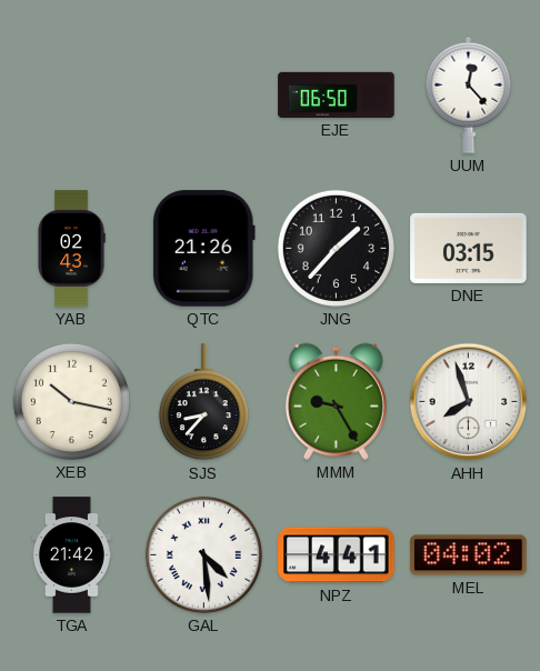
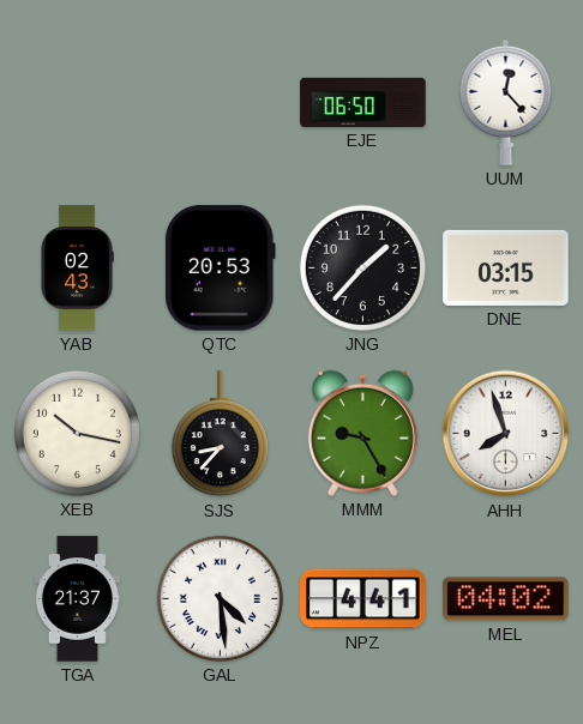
QTC: 21:26 -> 20:53 (220, 269)
TGA: 21:42 -> 21:37 (77, 599)
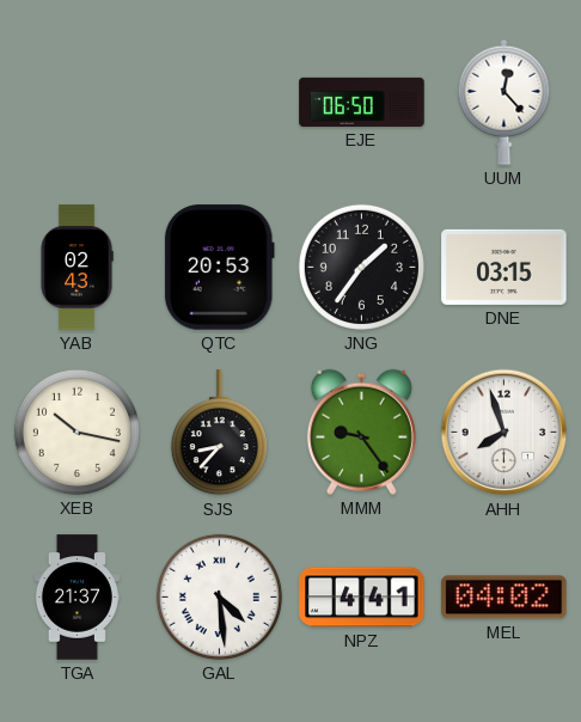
JNG: 1:37 -> 1:36 (361, 267)
MMM: 9:25 -> 9:24 (361, 432)
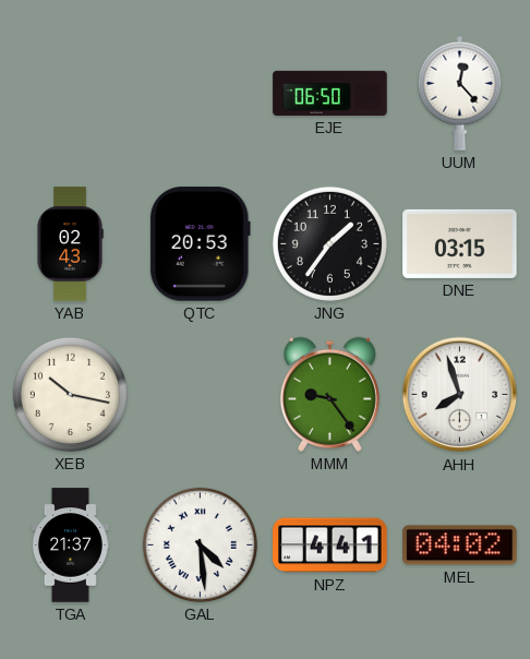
SJS: 8:37 -> none (219, 433)
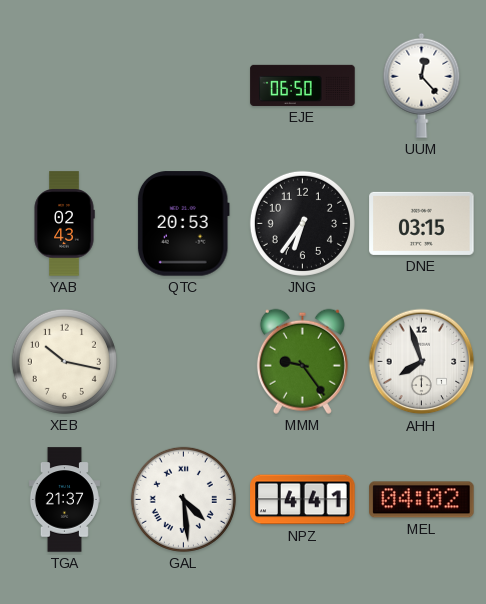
JNG: 1:36 -> 6:36 (302, 223)
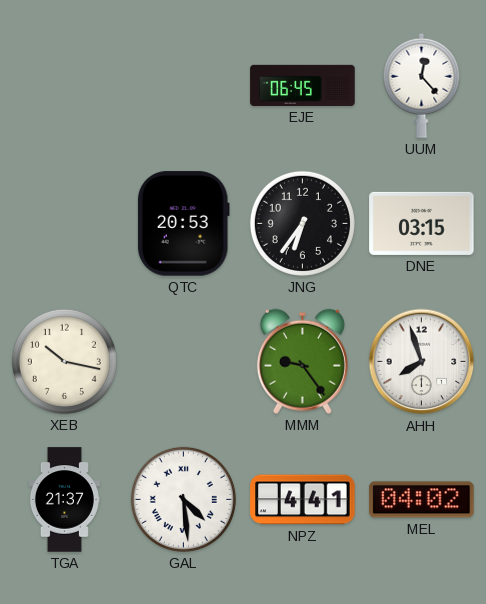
EJE: 06:50 -> 06:45 (303, 85)
YAB: 02:43 -> none (64, 224)
